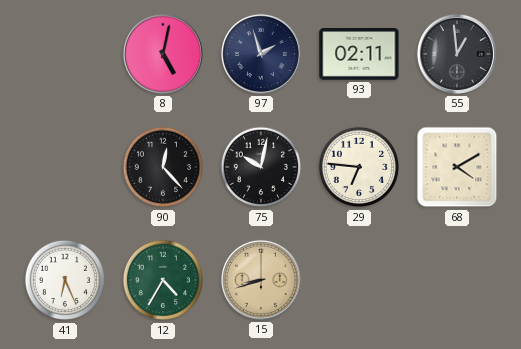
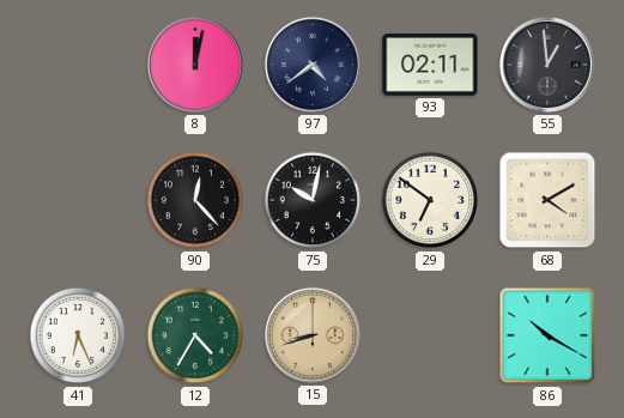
8: 5:02 -> 12:02 (195, 65)
97: 1:57 -> 4:39 (313, 65)
29: 6:46 -> 6:51 (430, 200)
86: none -> 10:20 (547, 335)
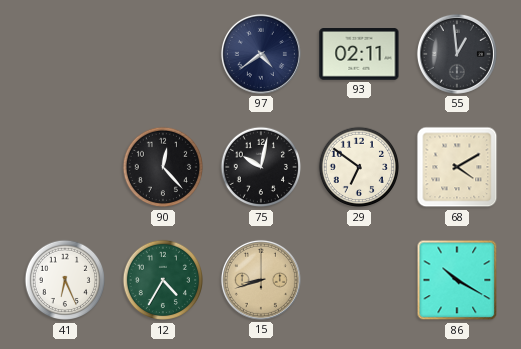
8: 12:02 -> none (195, 65)
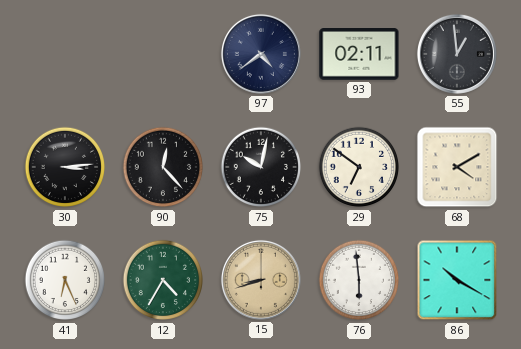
30: none -> 3:14 (65, 167)
76: none -> 5:59 (359, 280)
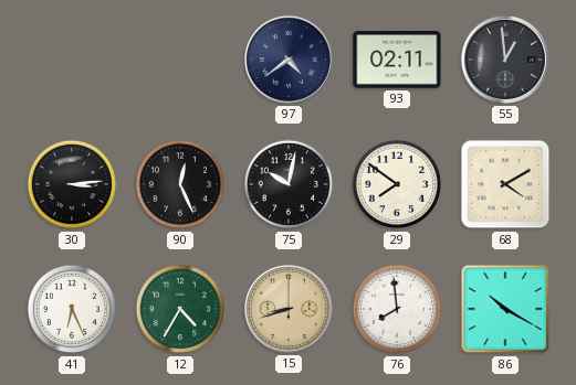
90: 12:23 -> 12:26 (180, 184)
29: 6:51 -> 7:51 (397, 184)
76: 5:59 -> 7:59 (397, 309)
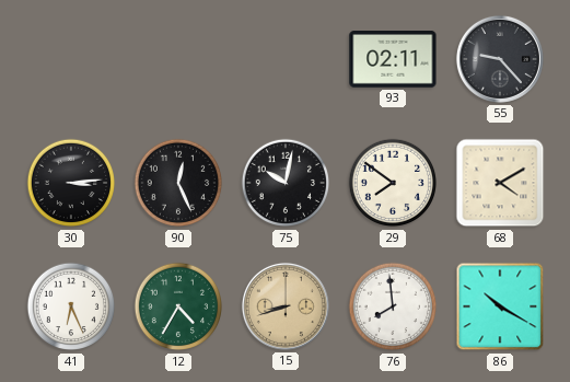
97: 4:39 -> none (289, 60)
55: 12:59 -> 9:23 (500, 59)
